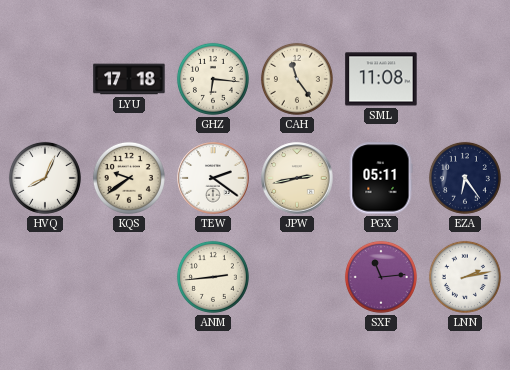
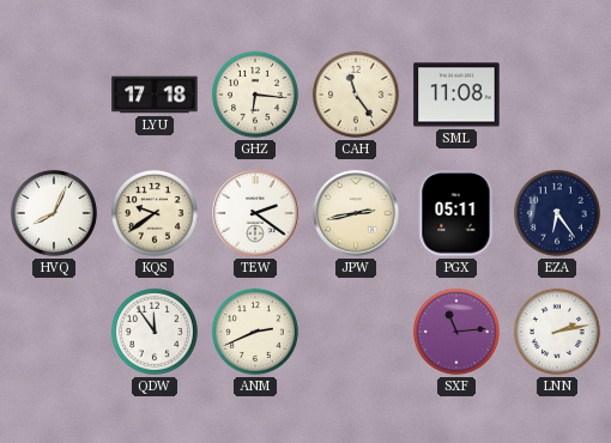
QDW: none -> 11:54 (155, 332)
ANM: 2:44 -> 2:41 (255, 332)
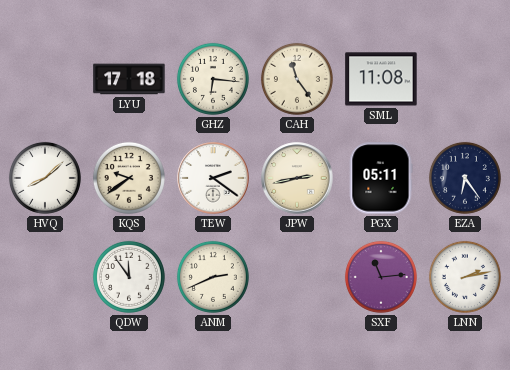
HVQ: 8:04 -> 8:08 (45, 178)
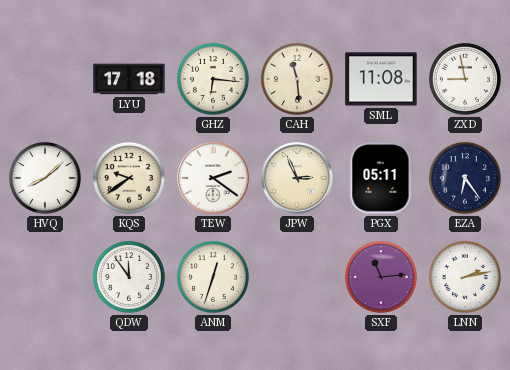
CAH: 11:24 -> 11:29 (297, 79)
ZXD: none -> 8:58 (465, 79)
JPW: 2:43 -> 2:56 (297, 178)
ANM: 2:41 -> 12:33 (213, 277)
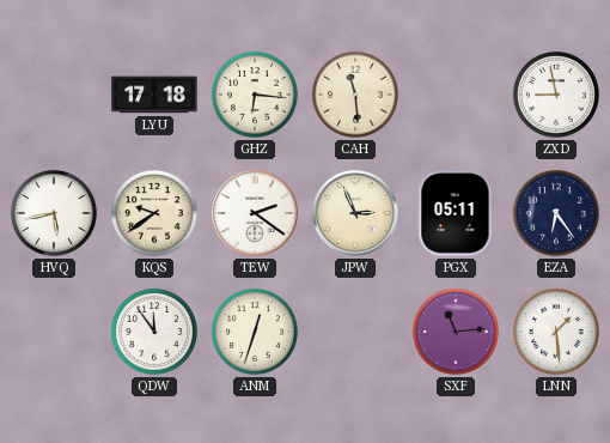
SML: 11:08 -> none (381, 79)
HVQ: 8:08 -> 5:43 (54, 213)
LNN: 2:13 -> 1:29 (556, 332)
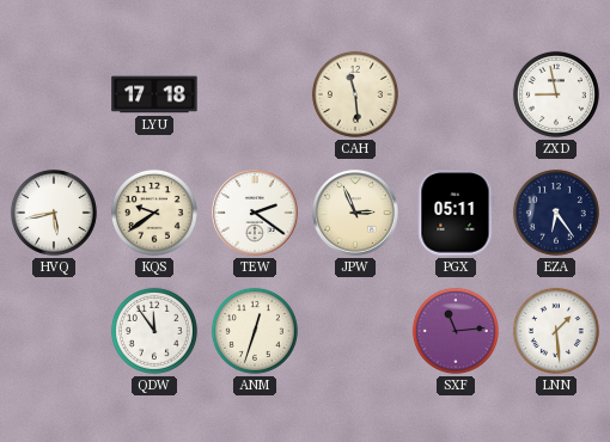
GHZ: 6:16 -> none (255, 95)
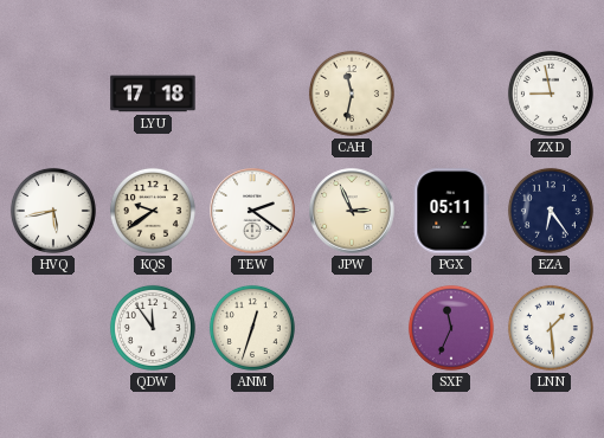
CAH: 11:29 -> 11:32 (352, 94)
SXF: 11:14 -> 11:34 (451, 328)
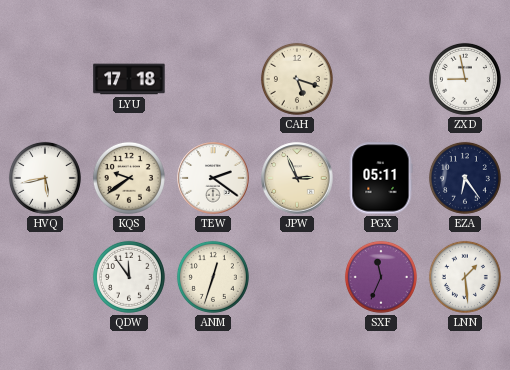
CAH: 11:32 -> 5:18 (297, 79)
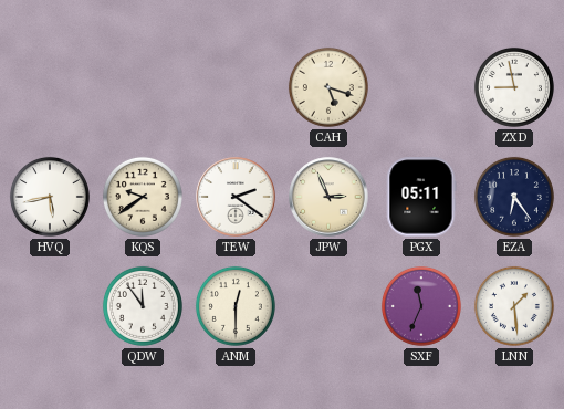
LYU: 17:18 -> none (129, 79)
ANM: 12:33 -> 12:30 (236, 306)
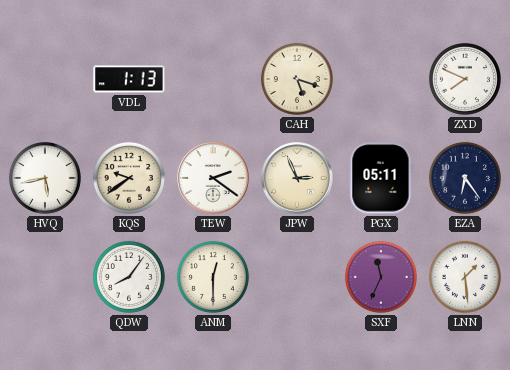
VDL: none -> 1:13 (129, 79)
ZXD: 8:58 -> 7:49 (465, 79)
QDW: 11:54 -> 8:06 (129, 277)
